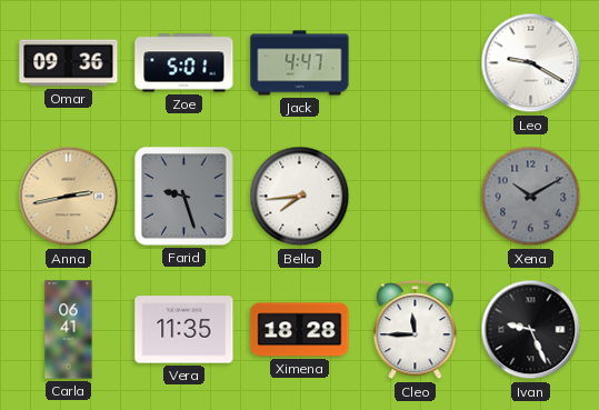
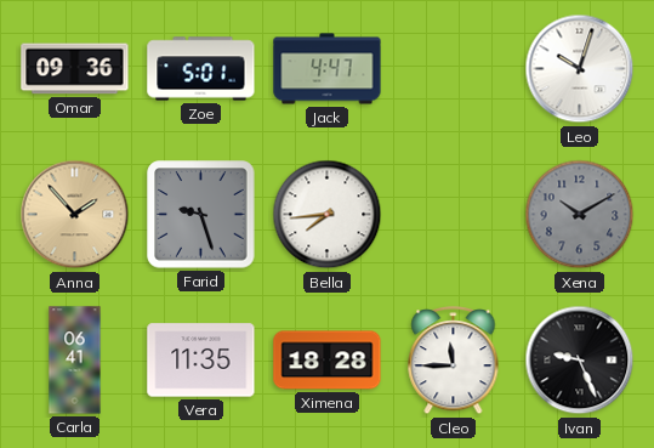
Leo: 9:20 -> 10:03 (580, 69)
Anna: 2:43 -> 1:53 (75, 215)
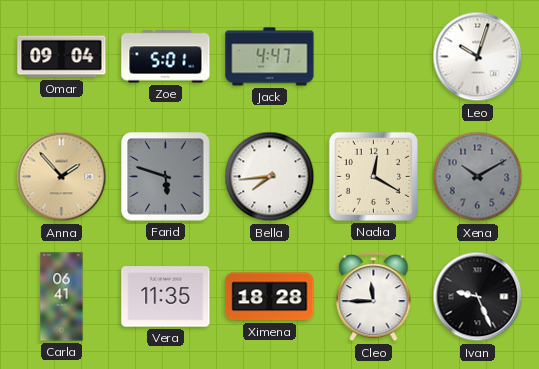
Omar: 09:36 -> 09:04 (62, 57)
Farid: 9:27 -> 5:48 (166, 177)
Nadia: none -> 12:20 (373, 176)
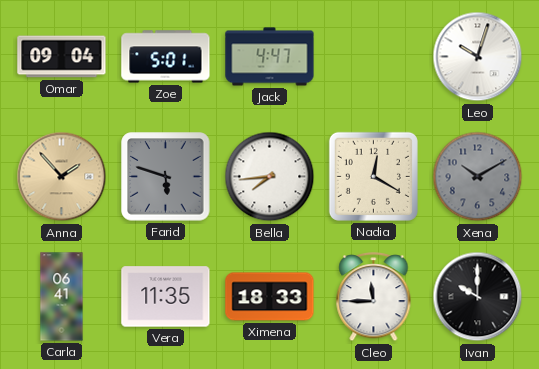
Ximena: 18:28 -> 18:33 (270, 297)
Ivan: 9:26 -> 10:00 (478, 297)
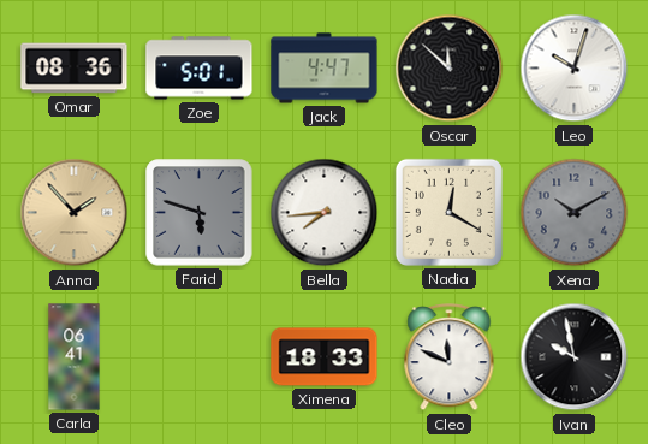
Omar: 09:04 -> 08:36 (75, 69)
Oscar: none -> 11:52 (450, 69)
Vera: 11:35 -> none (166, 297)
Cleo: 11:45 -> 11:49 (450, 357)
Ivan: 10:00 -> 9:58 (575, 357)
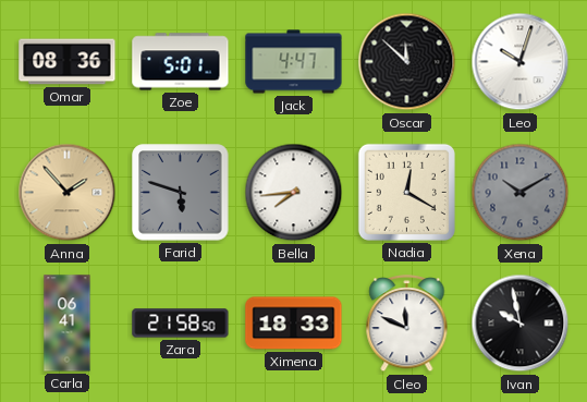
Zara: none -> 21:58 (181, 324)
